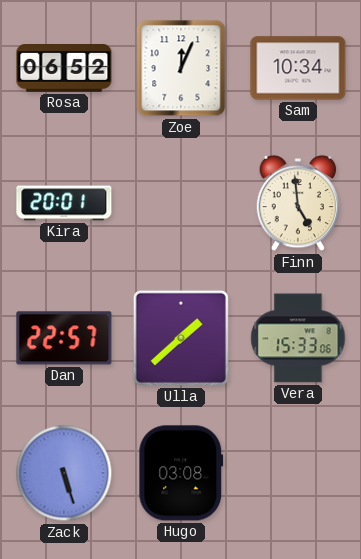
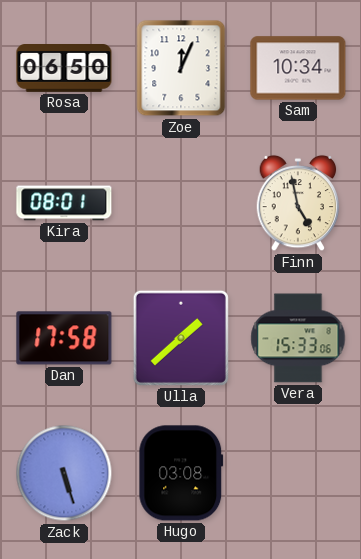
Rosa: 06:52 -> 06:50 (64, 69)
Kira: 20:01 -> 08:01 (64, 203)
Finn: 4:59 -> 4:58 (298, 203)
Dan: 22:57 -> 17:58 (64, 338)
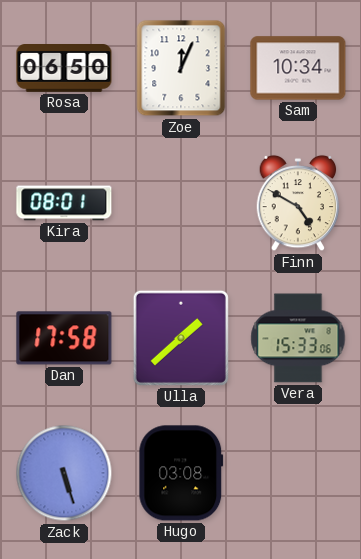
Finn: 4:58 -> 4:50 (298, 203)
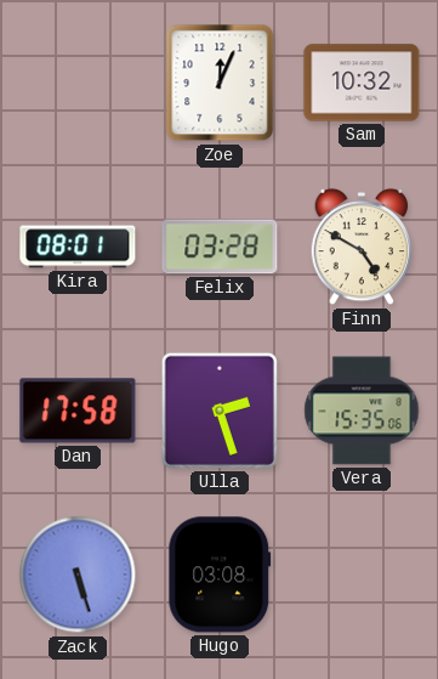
Rosa: 06:50 -> none (64, 69)
Sam: 10:34 -> 10:32 (362, 83)
Felix: none -> 03:28 (220, 247)
Ulla: 1:38 -> 2:27 (220, 411)
Vera: 15:33 -> 15:35 (362, 411)
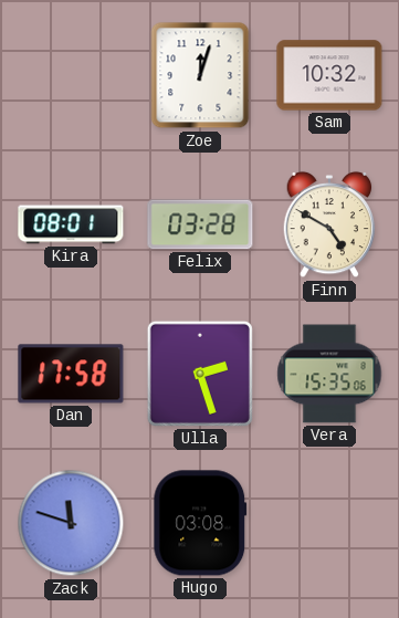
Zoe: 12:04 -> 12:03 (200, 75)
Zack: 5:27 -> 11:48 (71, 523)
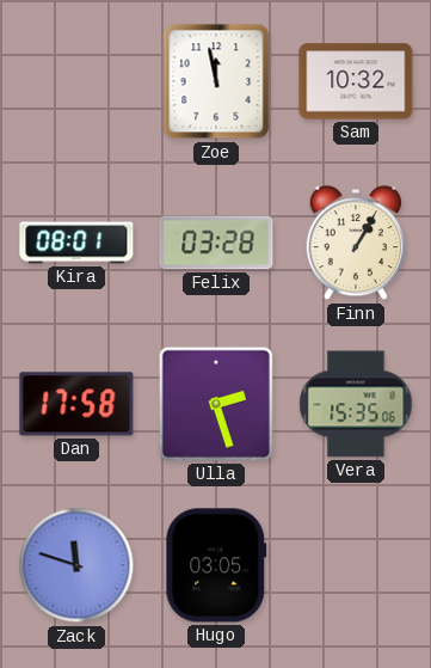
Zoe: 12:03 -> 11:58 (216, 81)
Finn: 4:50 -> 1:05 (356, 243)
Hugo: 03:08 -> 03:05 (216, 565)
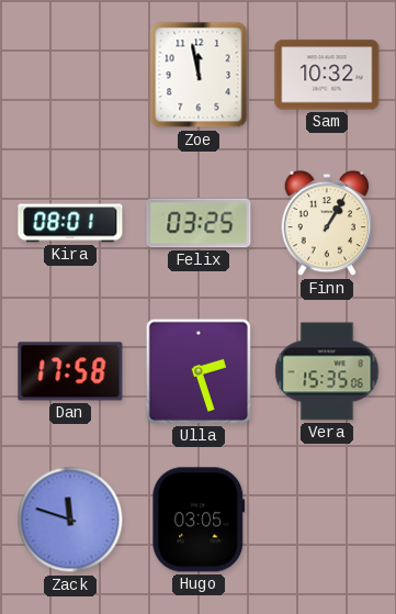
Felix: 03:28 -> 03:25 (199, 223)
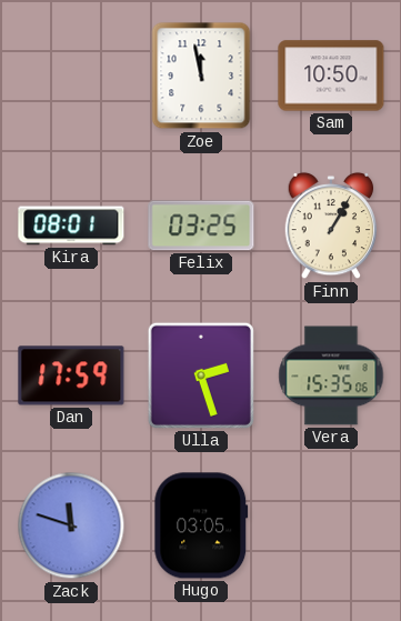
Sam: 10:32 -> 10:50 (331, 76)
Dan: 17:58 -> 17:59 (71, 375)
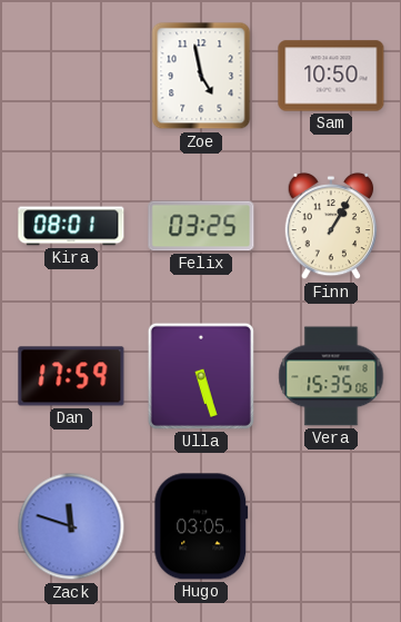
Zoe: 11:58 -> 4:58 (201, 76)
Ulla: 2:27 -> 5:27 (201, 376)
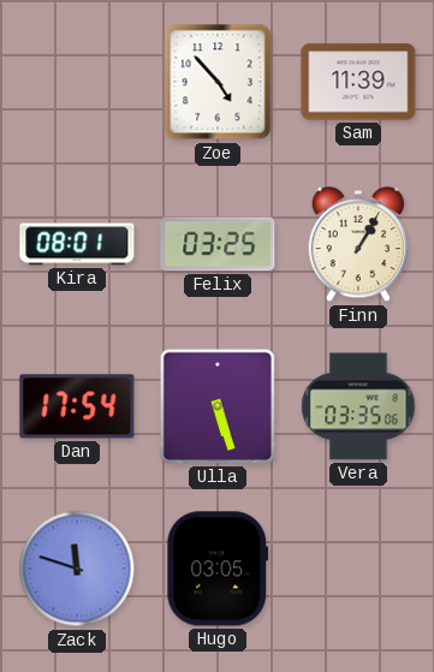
Zoe: 4:58 -> 4:53 (218, 82)
Sam: 10:50 -> 11:39 (358, 82)
Dan: 17:59 -> 17:54 (77, 406)
Vera: 15:35 -> 03:35 (358, 406)
